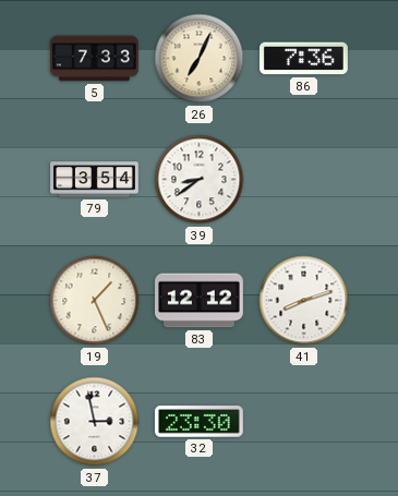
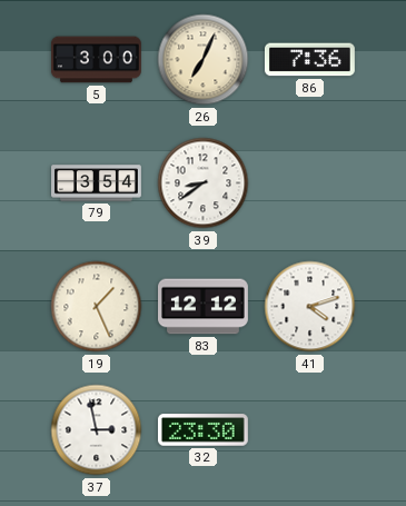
5: 7:33 -> 3:00 (96, 60)
41: 8:12 -> 4:12 (310, 307)
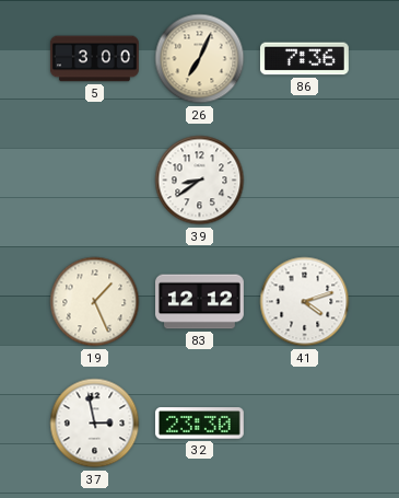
79: 3:54 -> none (97, 183)
